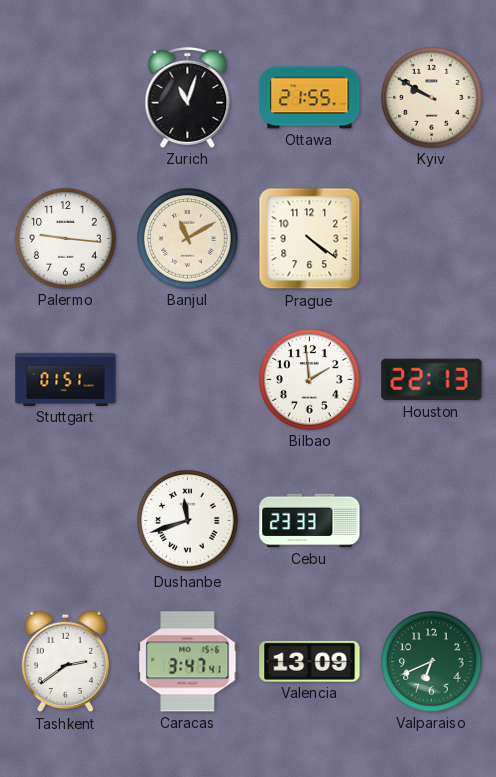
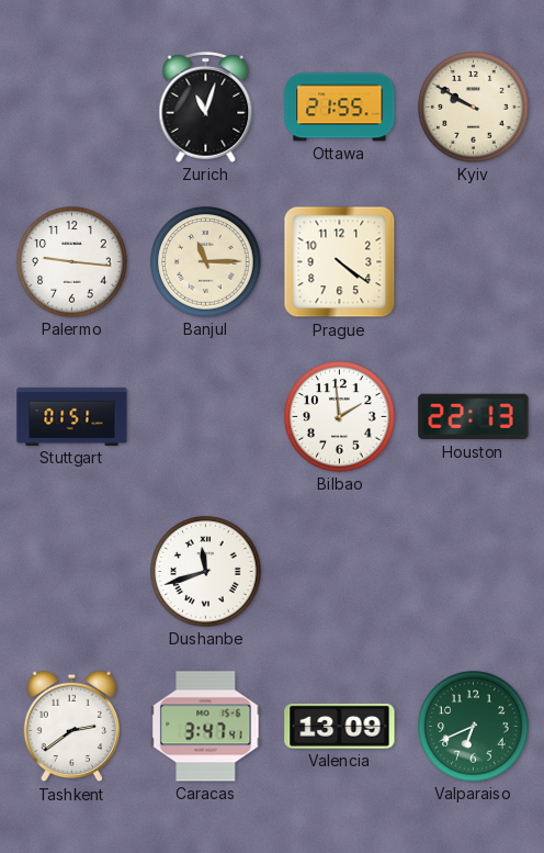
Banjul: 11:10 -> 11:15 (206, 262)
Cebu: 23:33 -> none (310, 521)
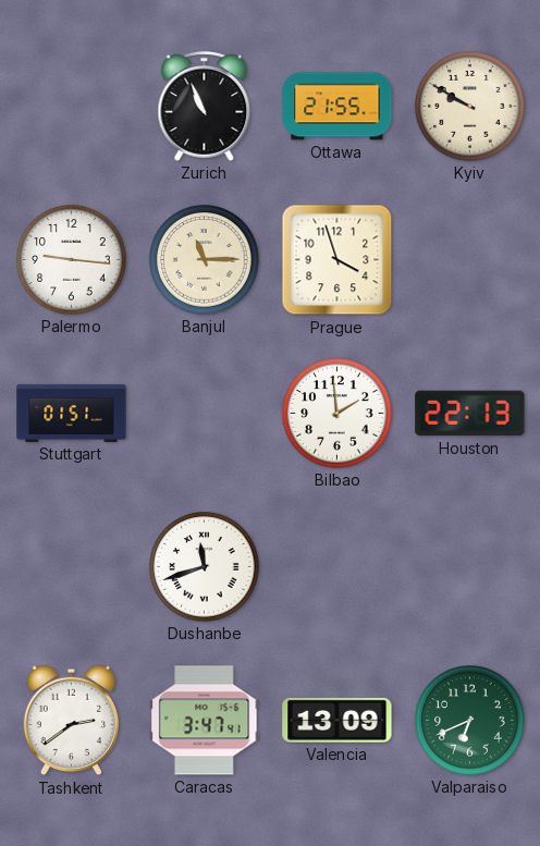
Zurich: 11:03 -> 10:56 (205, 106)
Prague: 4:21 -> 3:57 (337, 260)
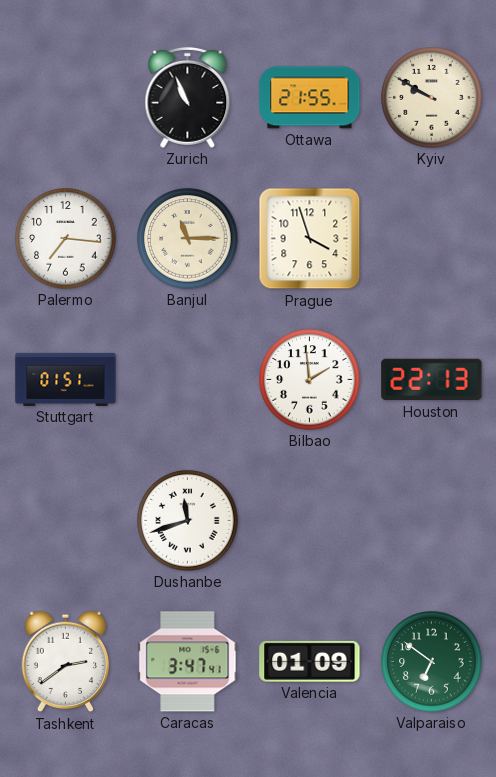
Palermo: 9:16 -> 7:16 (66, 239)
Valencia: 13:09 -> 01:09 (310, 661)
Valparaiso: 6:41 -> 6:51 (432, 662)
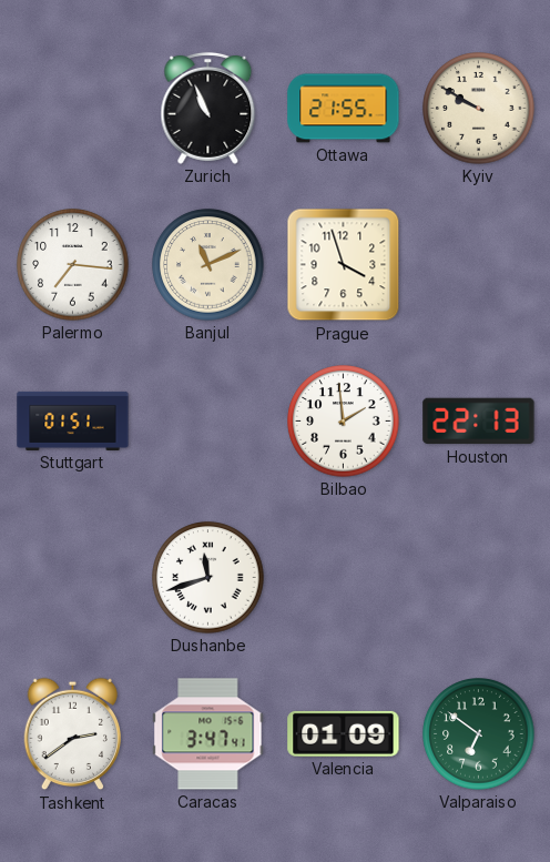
Banjul: 11:15 -> 11:11 (208, 265)
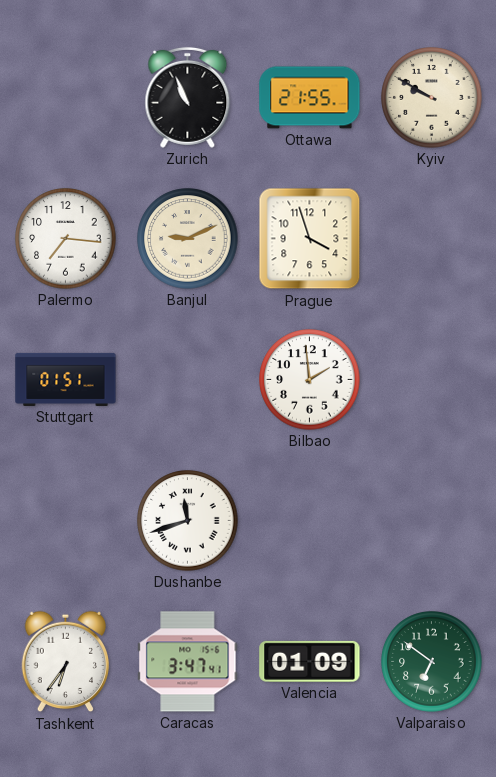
Banjul: 11:11 -> 9:11 (188, 239)
Houston: 22:13 -> none (479, 422)
Tashkent: 2:39 -> 6:36 (65, 662)
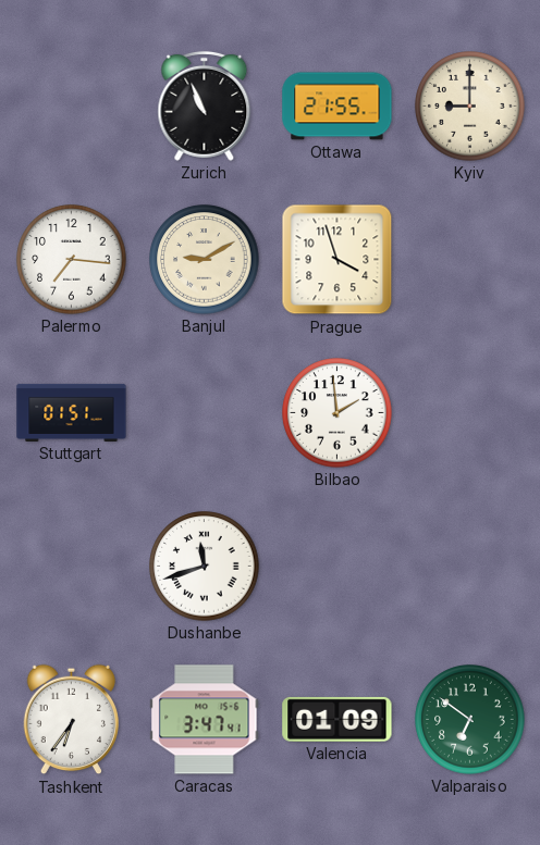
Kyiv: 9:50 -> 9:00 (470, 107)
Banjul: 9:11 -> 9:10 (205, 260)
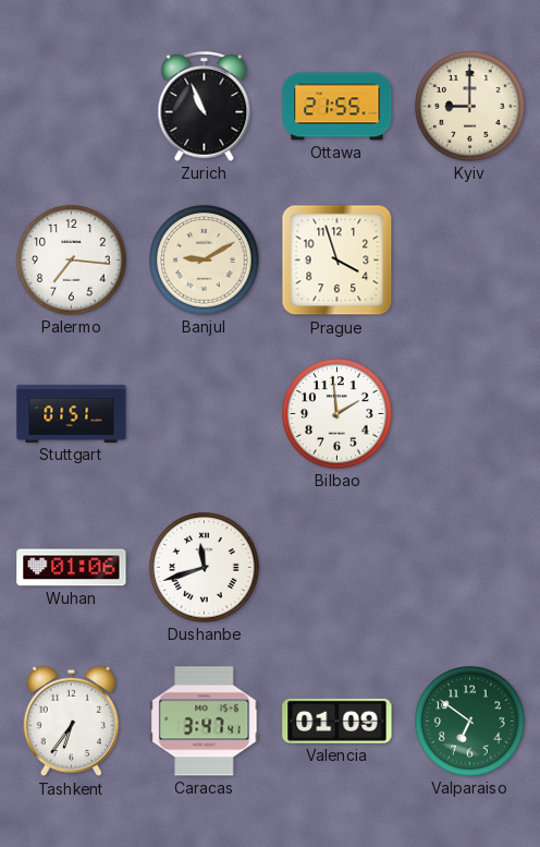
Wuhan: none -> 01:06 (72, 568)
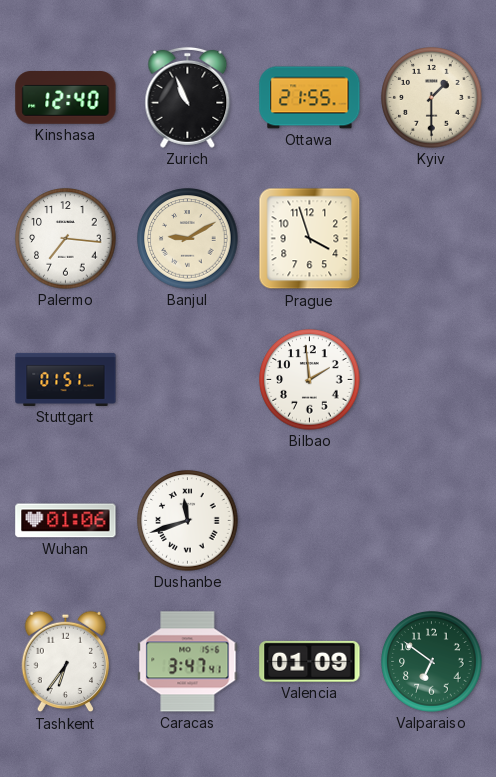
Kinshasa: none -> 12:40 (66, 98)
Kyiv: 9:00 -> 1:30 (432, 98)
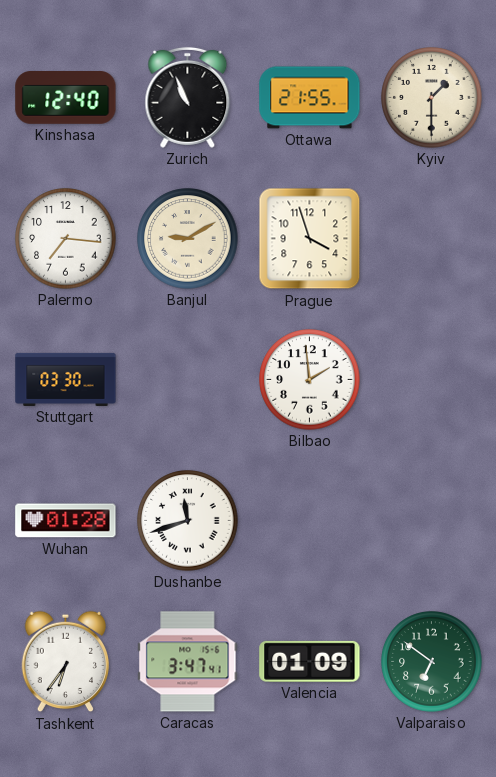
Stuttgart: 01:51 -> 03:30 (66, 379)
Wuhan: 01:06 -> 01:28 (66, 521)
